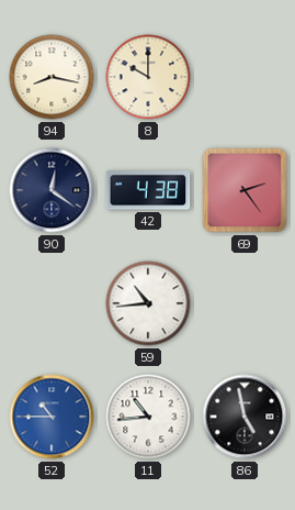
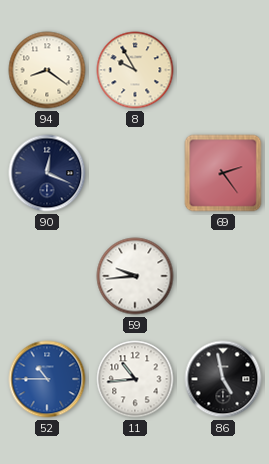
94: 8:17 -> 8:21 (47, 70)
8: 10:00 -> 9:55 (135, 70)
90: 12:21 -> 12:19 (47, 173)
42: 4:38 -> none (148, 190)
59: 10:44 -> 9:44 (135, 276)
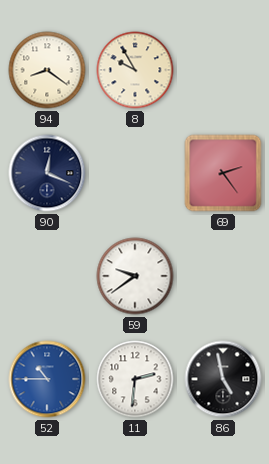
59: 9:44 -> 9:39 (135, 276)
11: 10:44 -> 2:31 (135, 379)
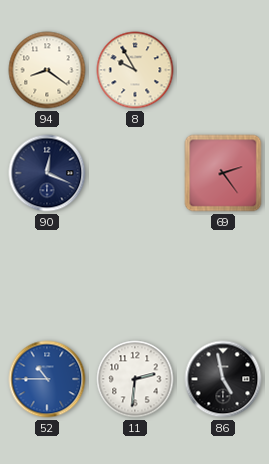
59: 9:39 -> none (135, 276)
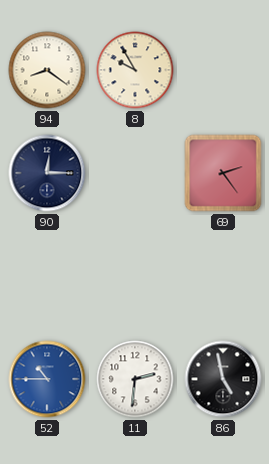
90: 12:19 -> 12:15 (47, 173)
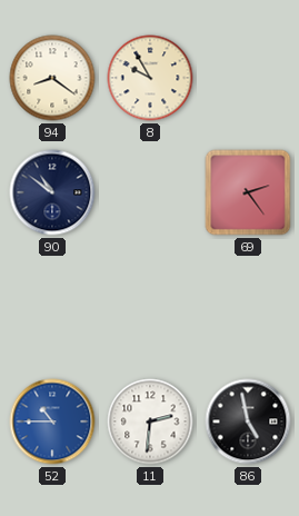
90: 12:15 -> 10:51 (52, 192)
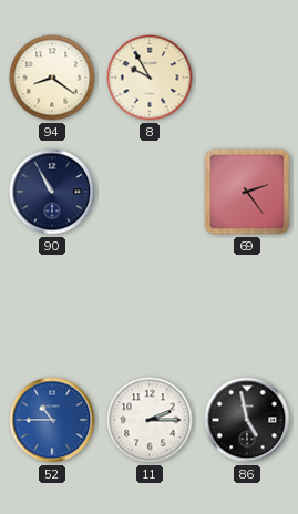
90: 10:51 -> 10:55 (52, 192)
11: 2:31 -> 2:15 (150, 420)
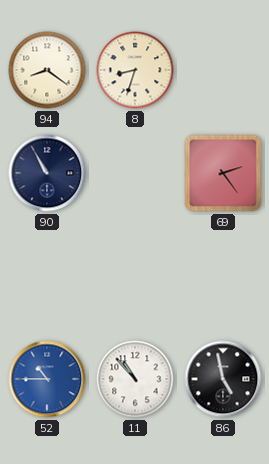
8: 9:55 -> 8:33 (135, 70)
11: 2:15 -> 10:53 (135, 379)
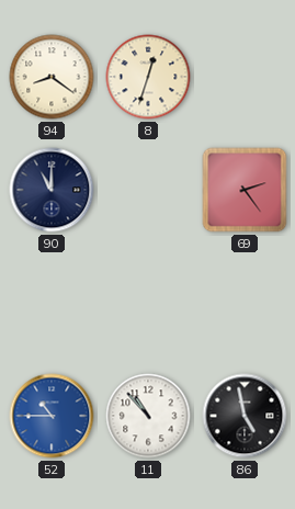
8: 8:33 -> 12:33 (148, 77)
90: 10:55 -> 11:00 (52, 190)
